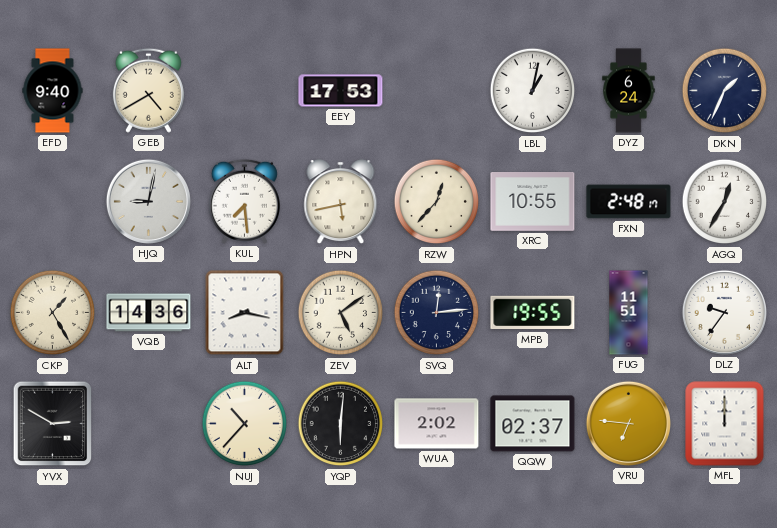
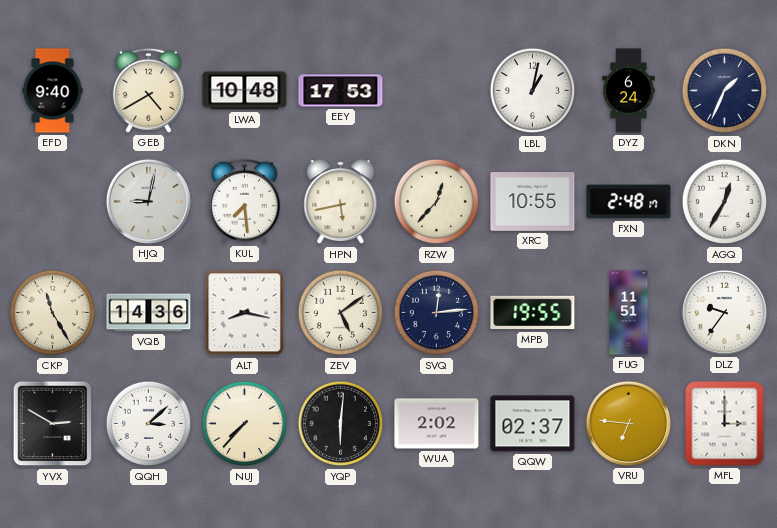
LWA: none -> 10:48 (245, 91)
CKP: 1:25 -> 11:25 (53, 313)
QQH: none -> 3:08 (149, 424)
NUJ: 10:37 -> 7:37 (245, 424)
MFL: 12:00 -> 3:00 (725, 424)
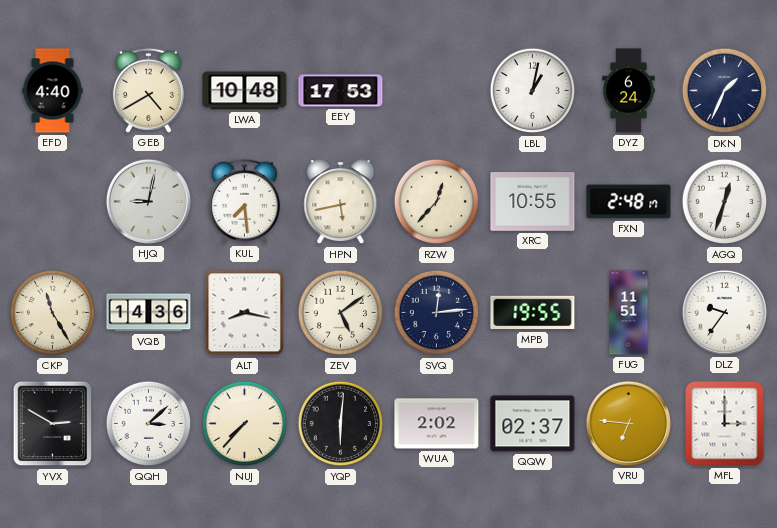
EFD: 9:40 -> 4:40 (53, 91)
AGQ: 12:35 -> 12:33 (725, 202)
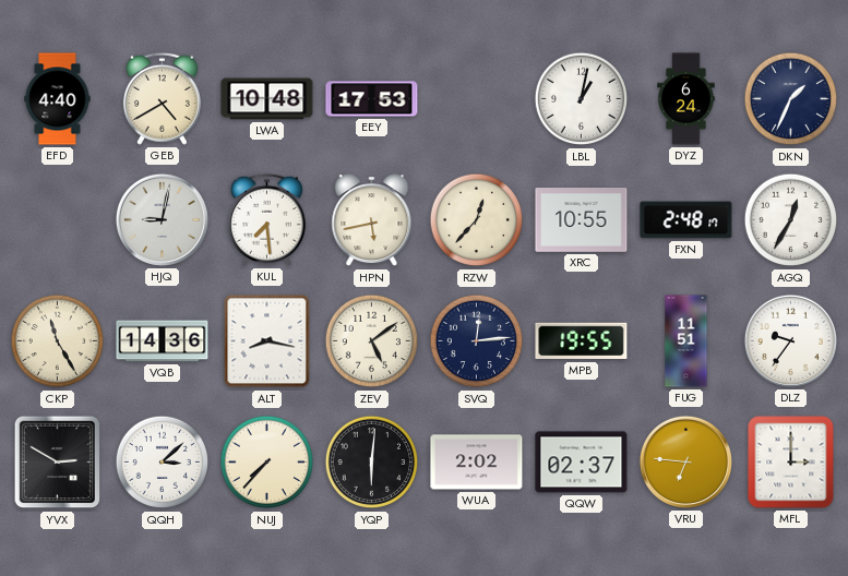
AGQ: 12:33 -> 12:35 (791, 220)
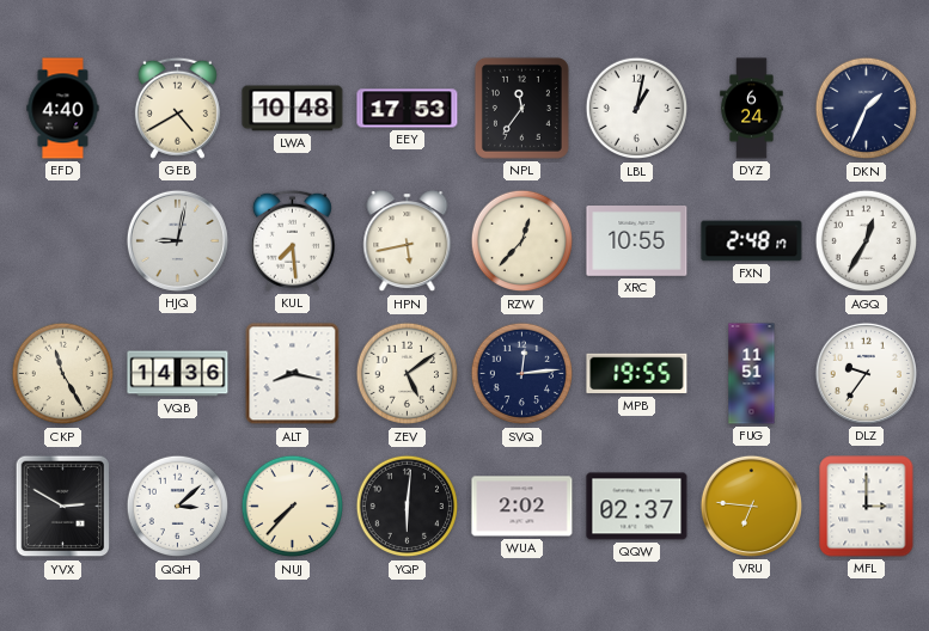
NPL: none -> 11:36 (521, 108)
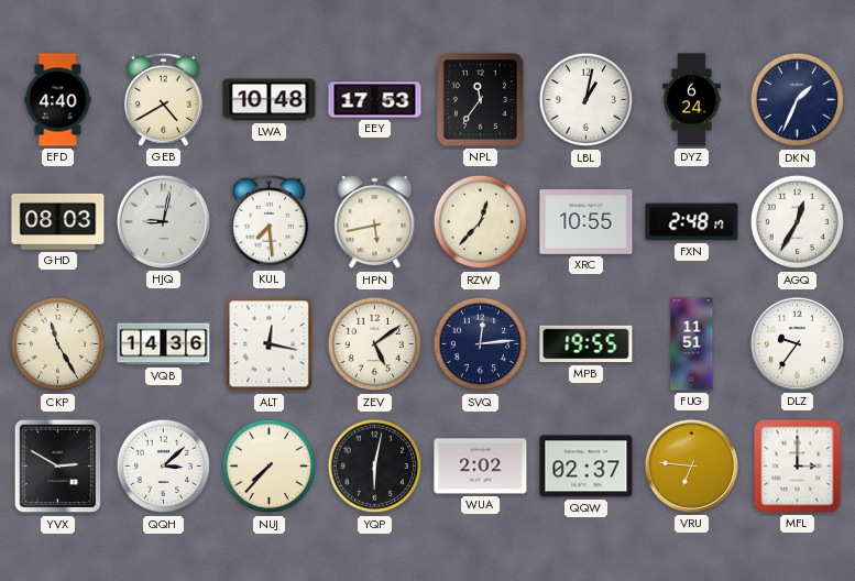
GHD: none -> 08:03 (58, 221)
ALT: 8:17 -> 12:17 (270, 344)
YQP: 6:01 -> 6:02 (375, 467)
